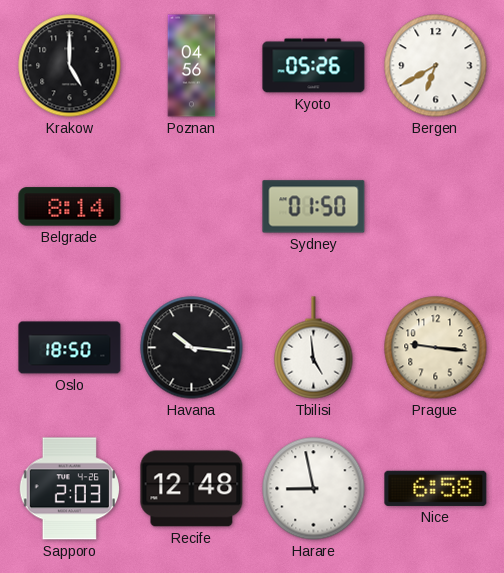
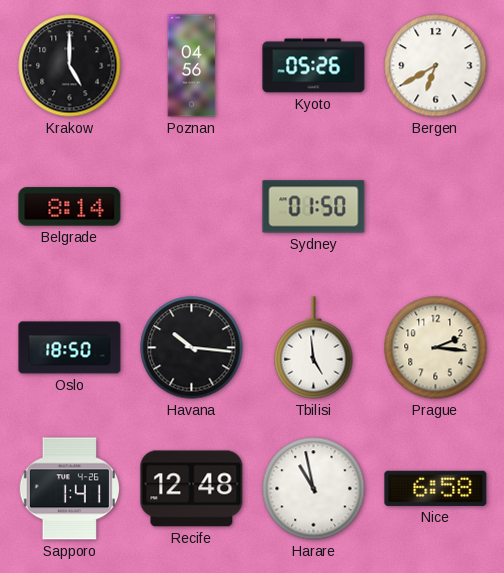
Prague: 9:16 -> 2:16 (436, 348)
Sapporo: 2:03 -> 1:41 (69, 489)
Harare: 8:58 -> 10:58 (314, 489)
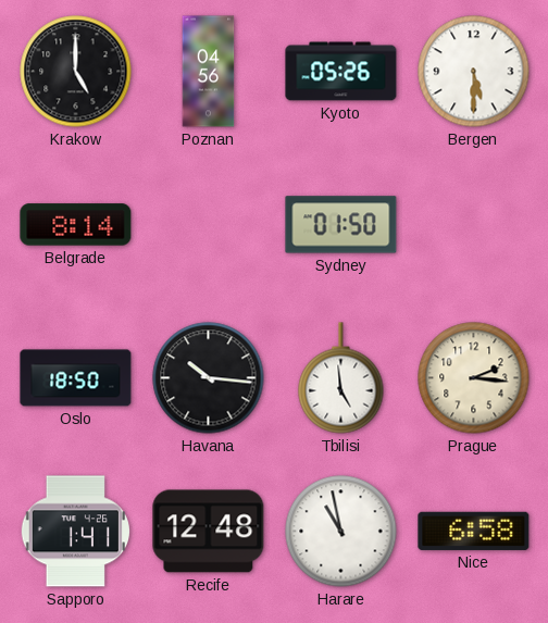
Bergen: 6:40 -> 5:30 (474, 72)
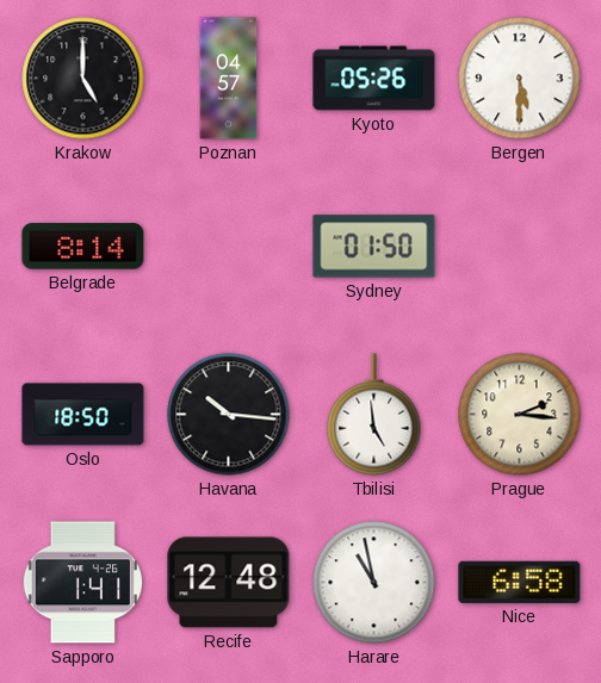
Poznan: 04:56 -> 04:57 (229, 79)
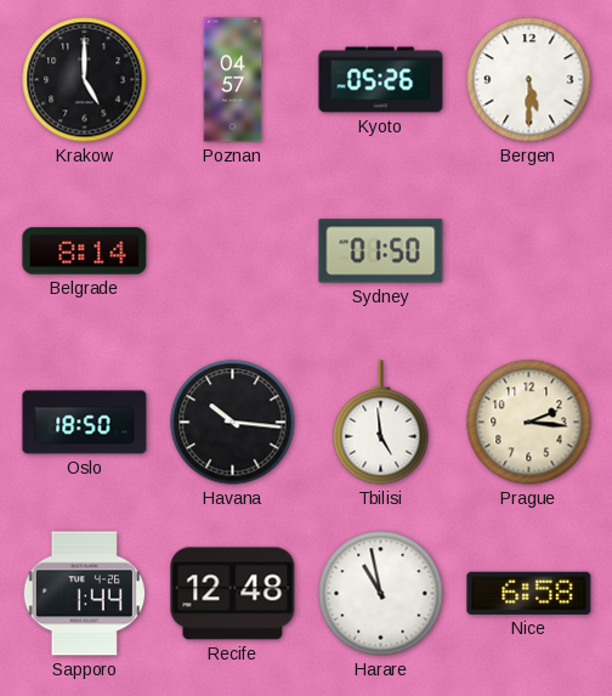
Sapporo: 1:41 -> 1:44 (84, 594)
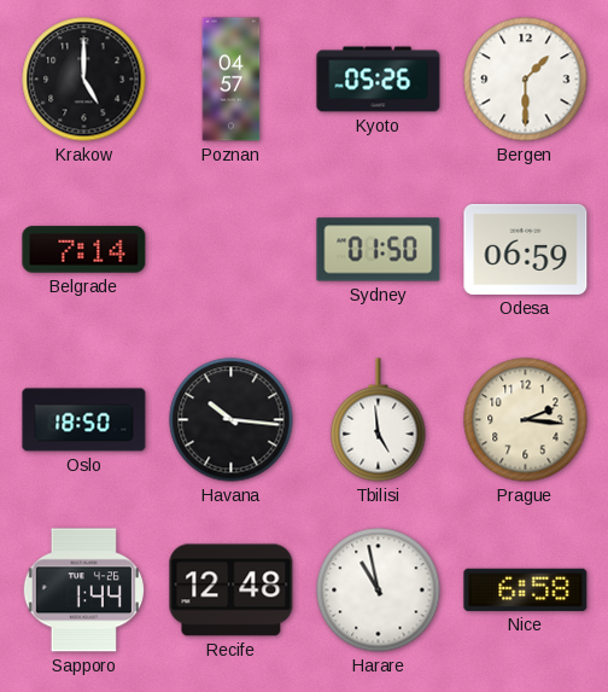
Bergen: 5:30 -> 1:30 (526, 80)
Belgrade: 8:14 -> 7:14 (84, 250)
Odesa: none -> 06:59 (526, 249)
